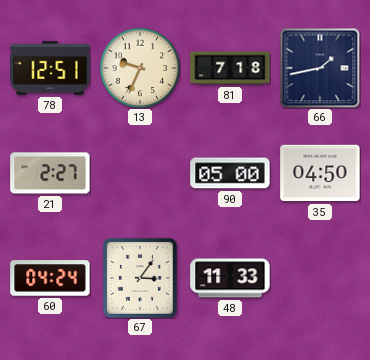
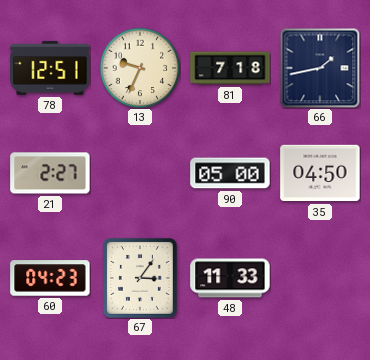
60: 04:24 -> 04:23 (50, 278)
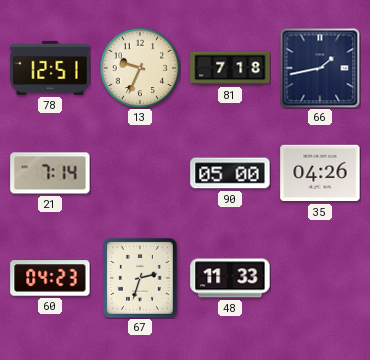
21: 2:27 -> 7:14 (50, 173)
35: 04:50 -> 04:26 (320, 173)
67: 3:06 -> 2:33 (140, 278)
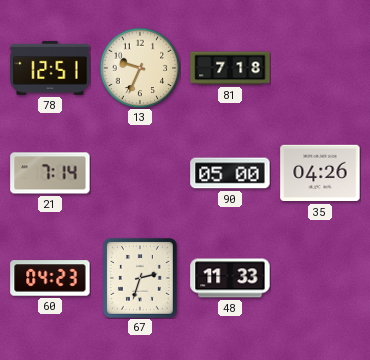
66: 1:43 -> none (320, 68)
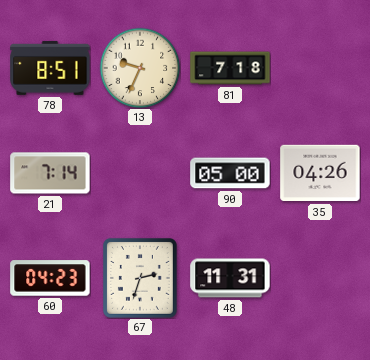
78: 12:51 -> 8:51 (50, 68)
48: 11:33 -> 11:31 (230, 278)
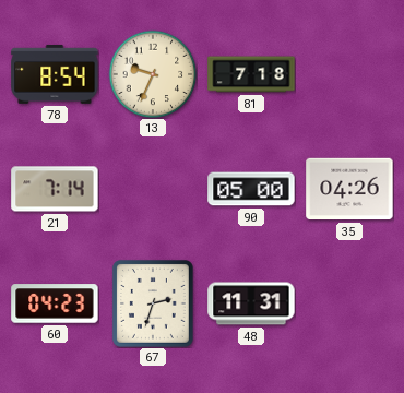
78: 8:51 -> 8:54 (55, 74)
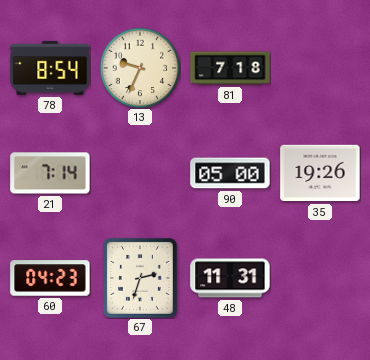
35: 04:26 -> 19:26 (320, 173)
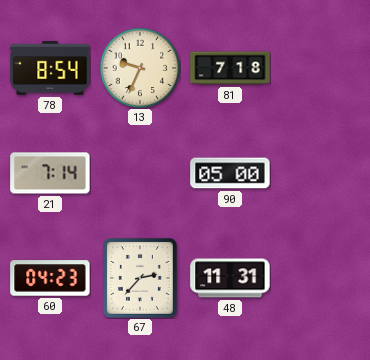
35: 19:26 -> none (320, 173)
67: 2:33 -> 2:37 (140, 278)
